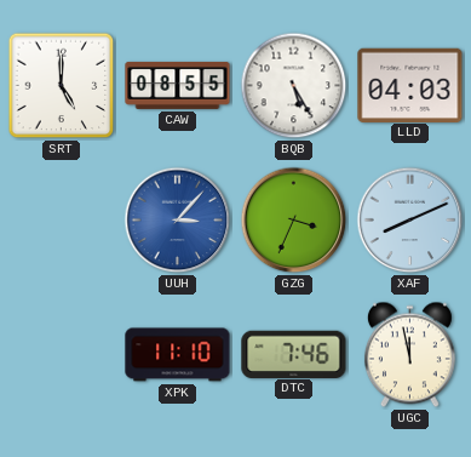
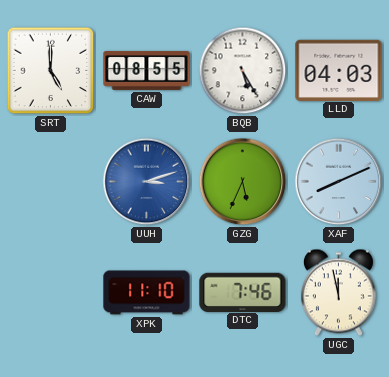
UUH: 3:07 -> 3:12 (147, 182)
GZG: 3:34 -> 5:34 (243, 182)
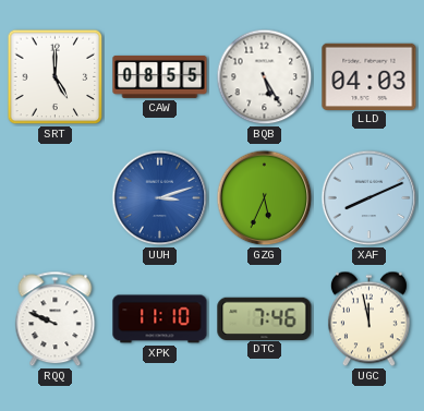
RQQ: none -> 9:49 (56, 319)
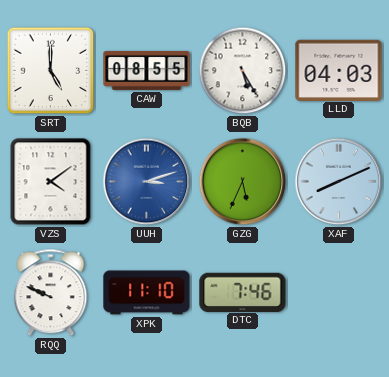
VZS: none -> 4:09 (51, 182)
UGC: 11:58 -> none (368, 319)
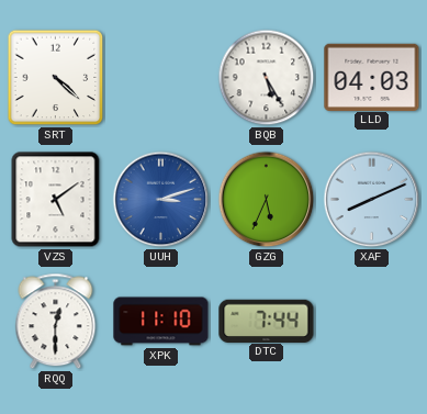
SRT: 5:00 -> 4:22 (56, 78)
CAW: 08:55 -> none (147, 70)
VZS: 4:09 -> 5:09 (56, 200)
RQQ: 9:49 -> 12:30 (56, 322)
DTC: 7:46 -> 7:44 (267, 321)
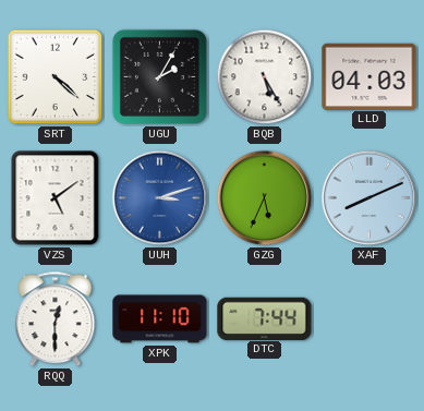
UGU: none -> 2:05 (159, 76)
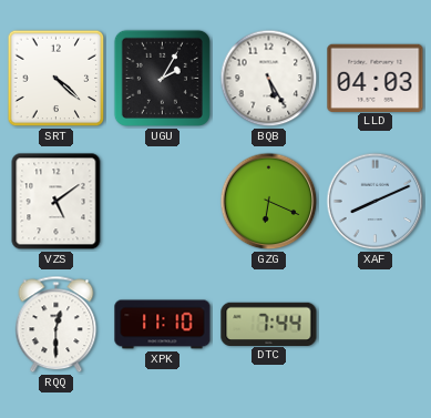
UUH: 3:12 -> none (160, 198)
GZG: 5:34 -> 6:19 (269, 202)
